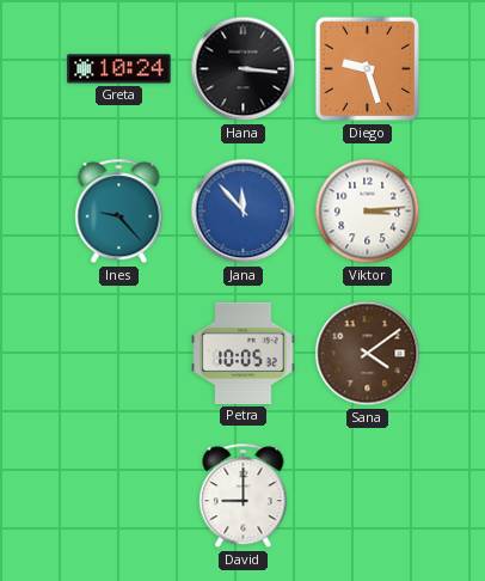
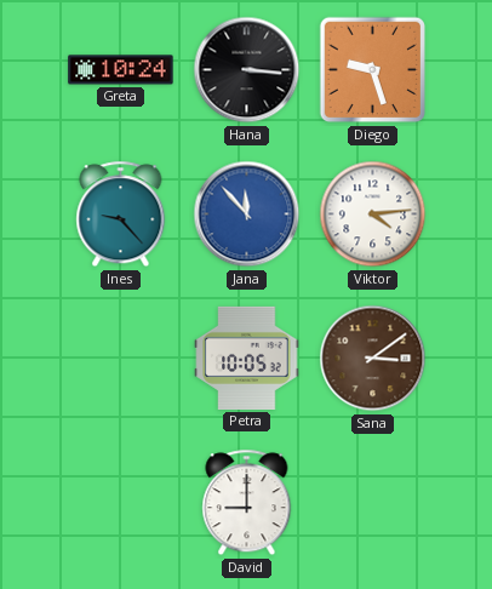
Viktor: 3:14 -> 4:14 (373, 215)
Sana: 4:09 -> 3:09 (373, 359)
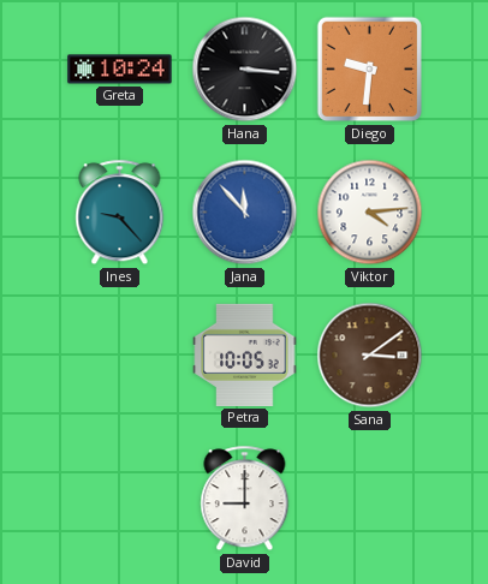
Diego: 9:27 -> 9:31 (370, 70)
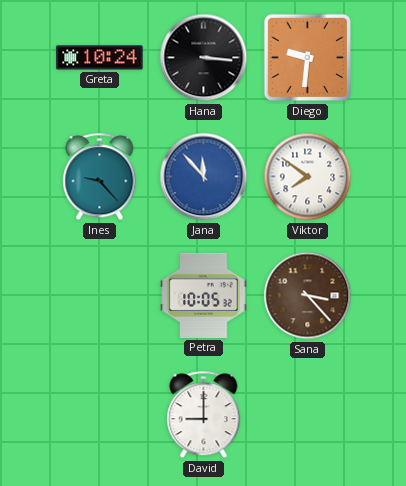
Viktor: 4:14 -> 7:51 (308, 177)
Sana: 3:09 -> 3:23 (308, 296)
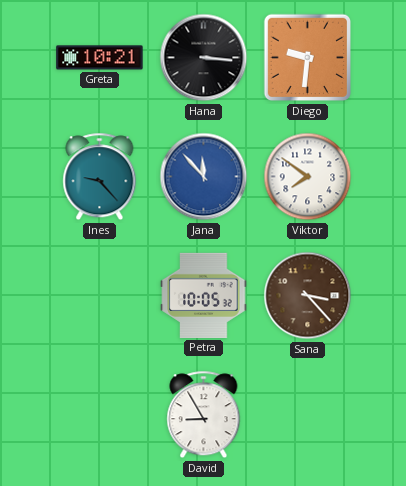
Greta: 10:24 -> 10:21 (100, 58)
David: 9:00 -> 8:55 (204, 415)
